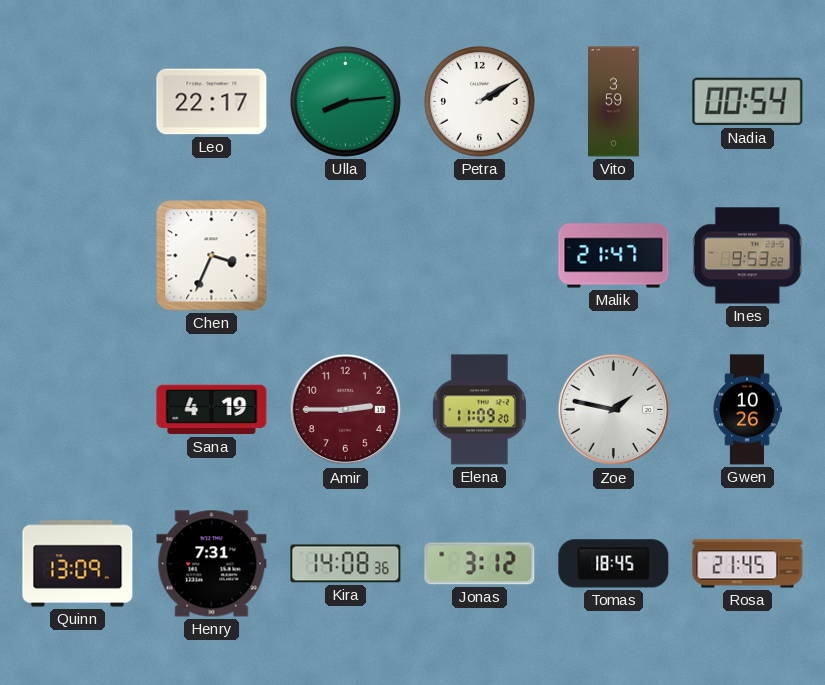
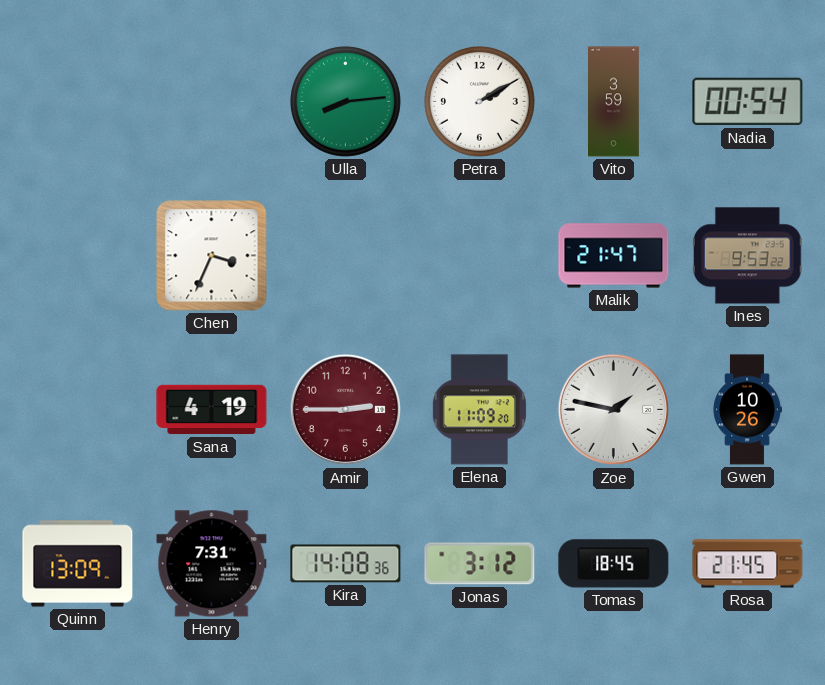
Leo: 22:17 -> none (212, 102)
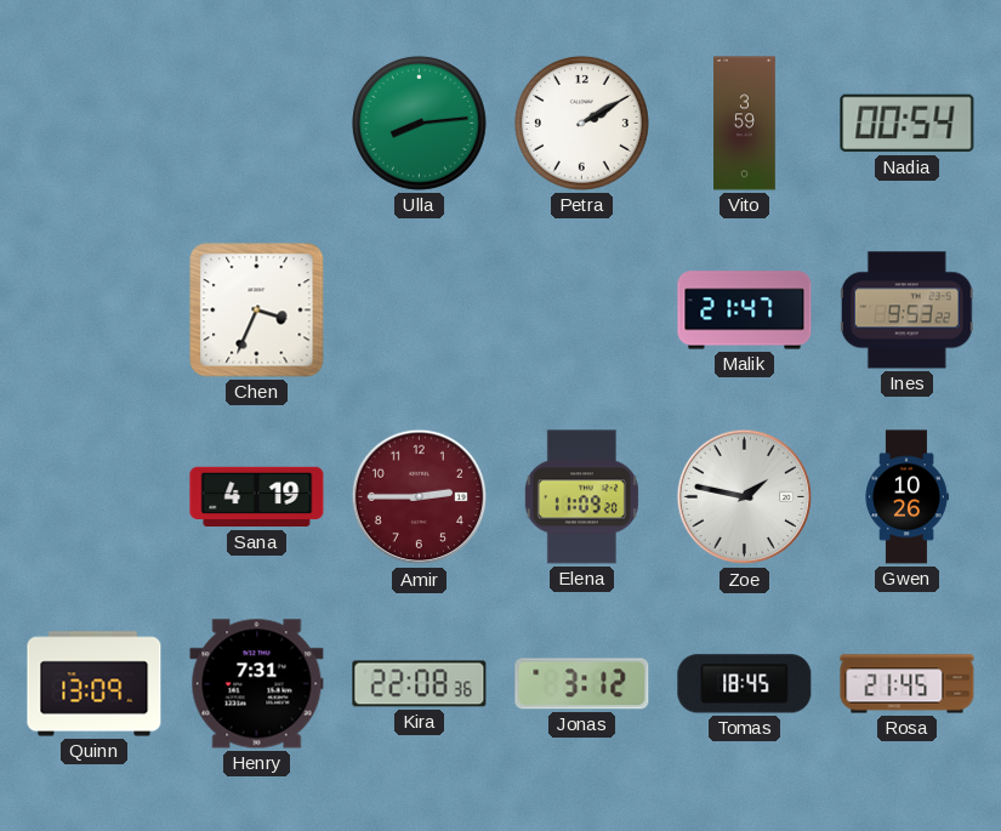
Kira: 14:08 -> 22:08 (420, 684)
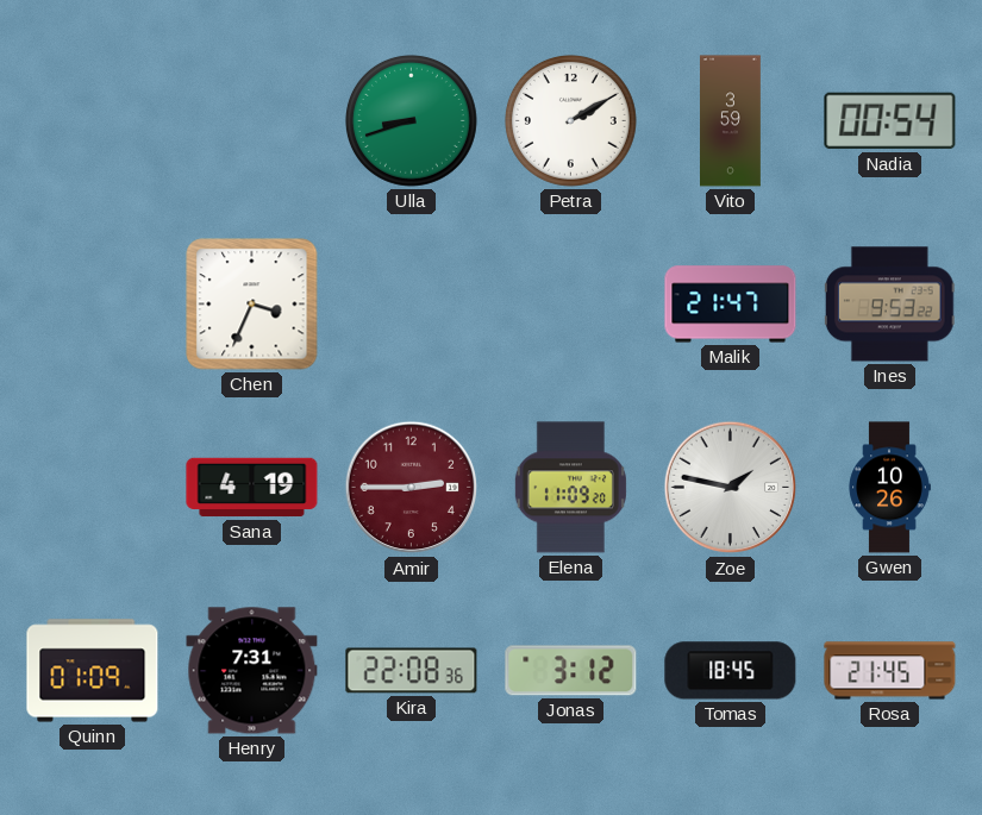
Ulla: 8:14 -> 8:42 (411, 120)
Quinn: 13:09 -> 01:09 (93, 671)
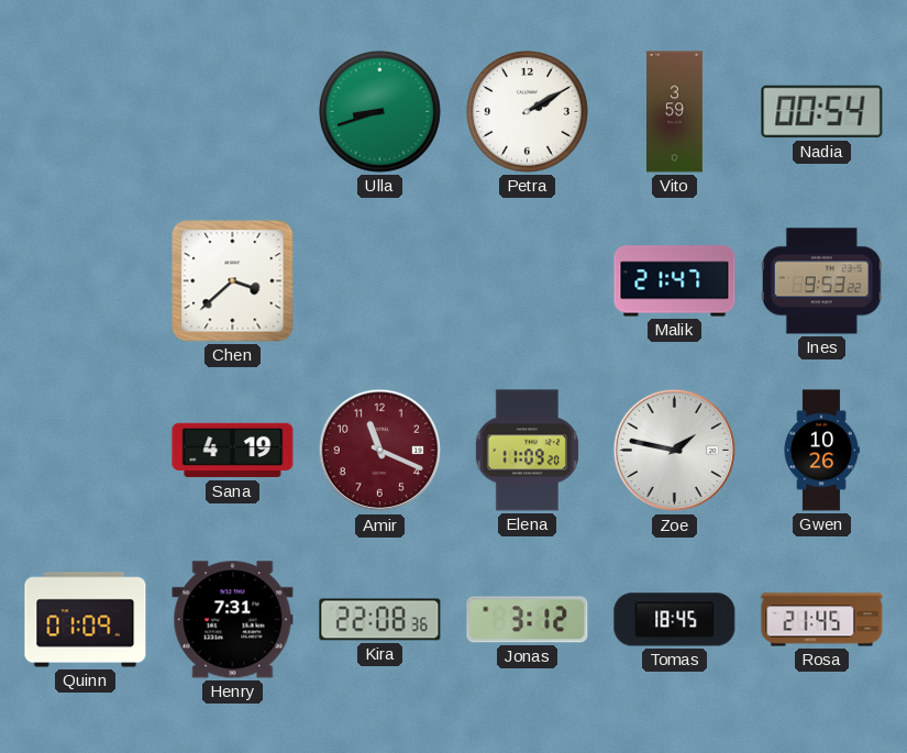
Chen: 3:34 -> 3:38 (233, 281)
Amir: 2:45 -> 11:19 (380, 451)
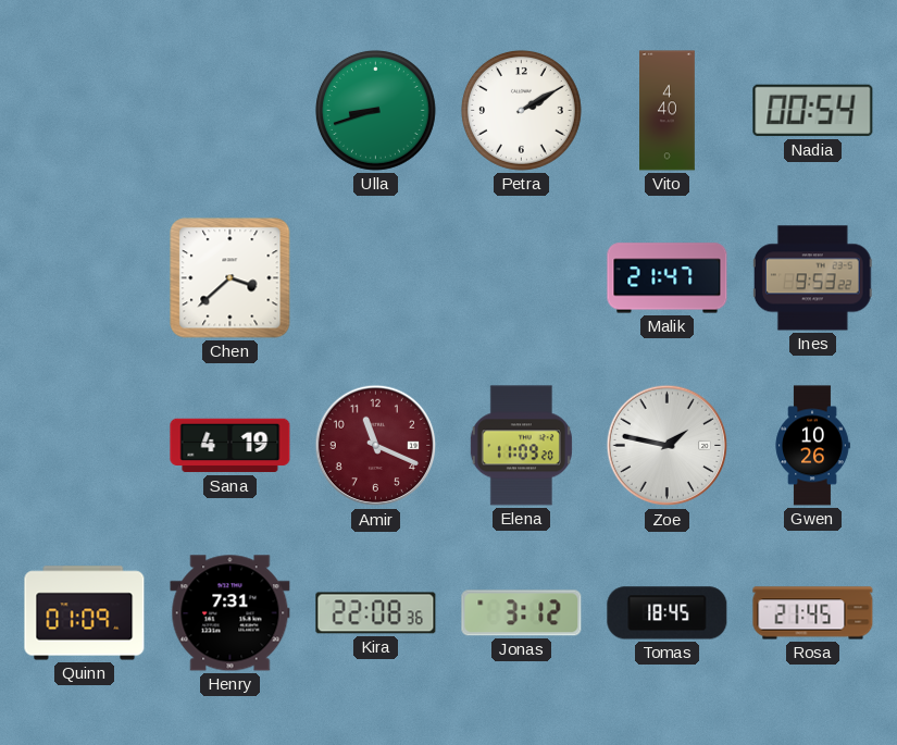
Vito: 3:59 -> 4:40 (668, 111)
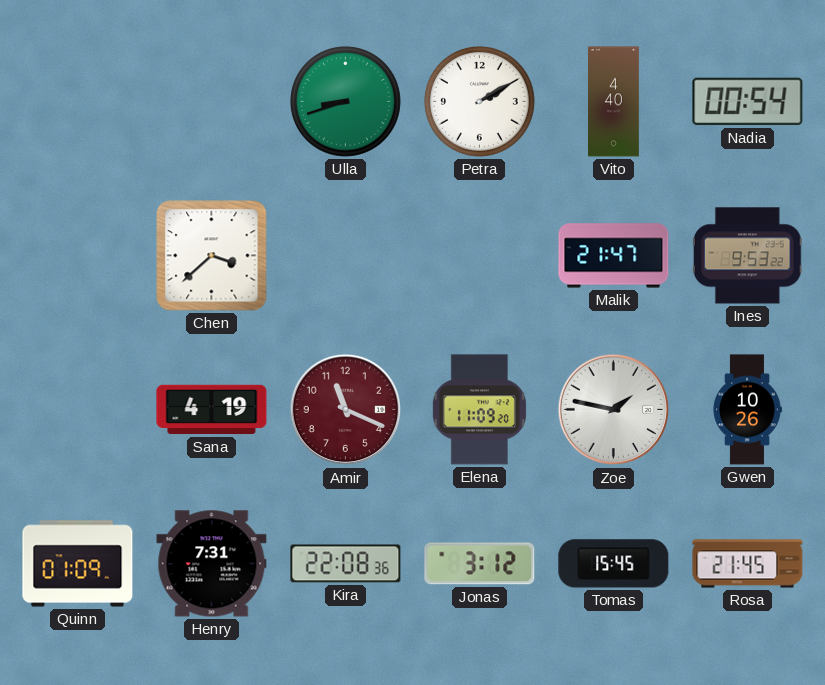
Tomas: 18:45 -> 15:45 (614, 564)
